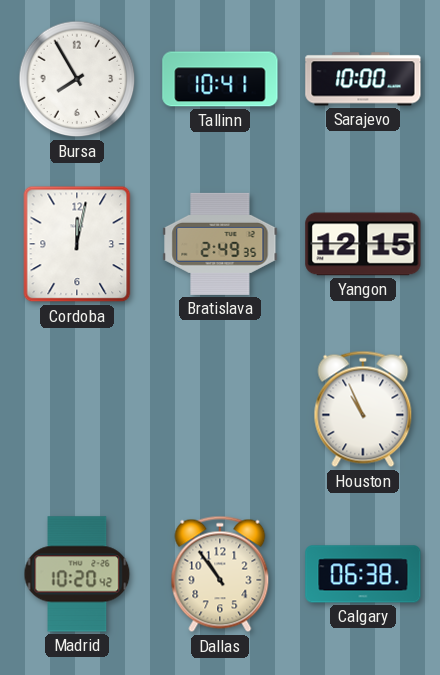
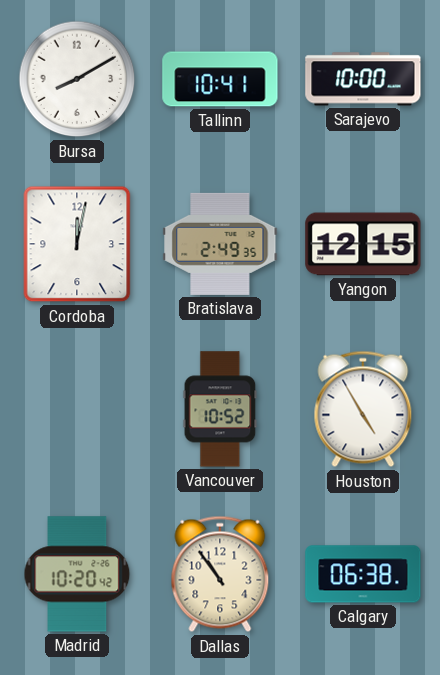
Bursa: 7:55 -> 8:10 (77, 79)
Vancouver: none -> 10:52 (220, 409)
Houston: 10:56 -> 4:55 (363, 409)
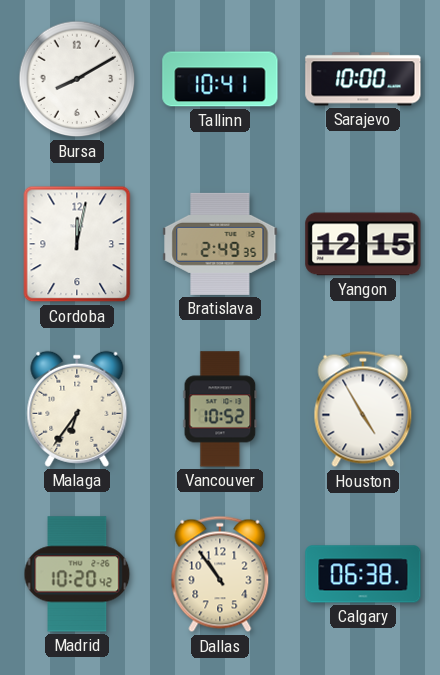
Malaga: none -> 6:36 (77, 409)
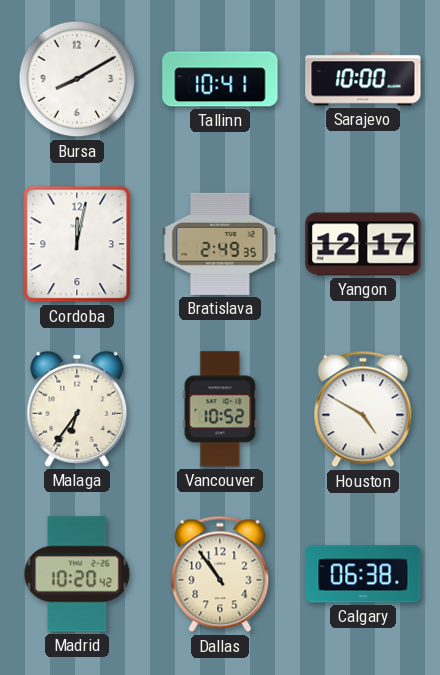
Yangon: 12:15 -> 12:17 (363, 244)
Houston: 4:55 -> 4:50 (363, 409)
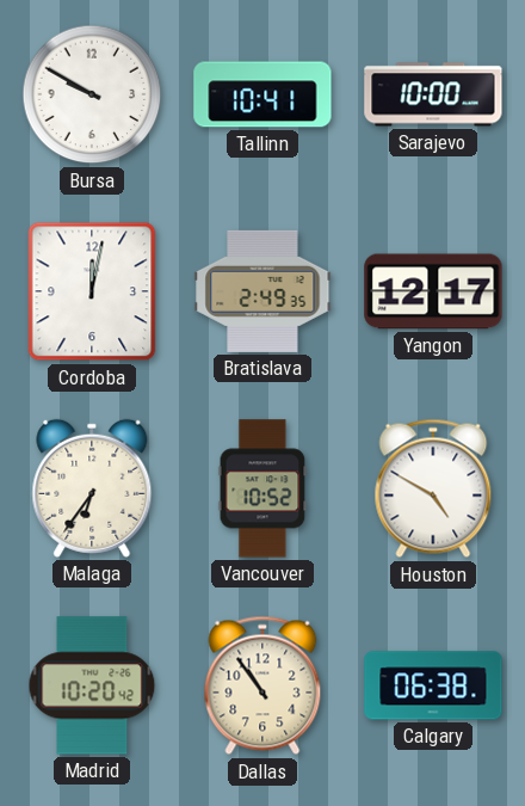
Bursa: 8:10 -> 9:50 (92, 94)
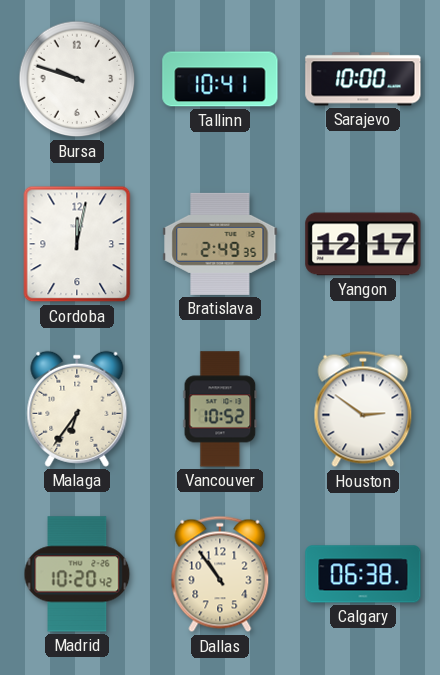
Bursa: 9:50 -> 9:48 (77, 79)
Houston: 4:50 -> 2:51 (363, 409)
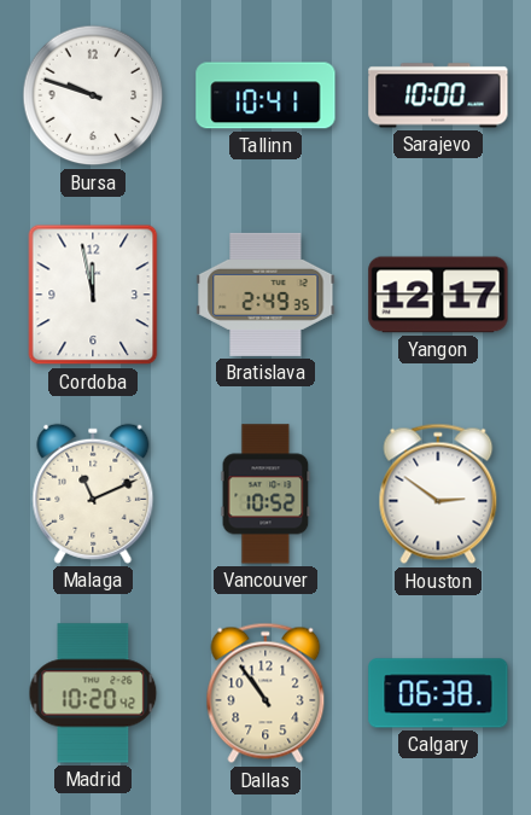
Cordoba: 12:02 -> 11:58 (93, 295)
Malaga: 6:36 -> 11:11 (93, 494)
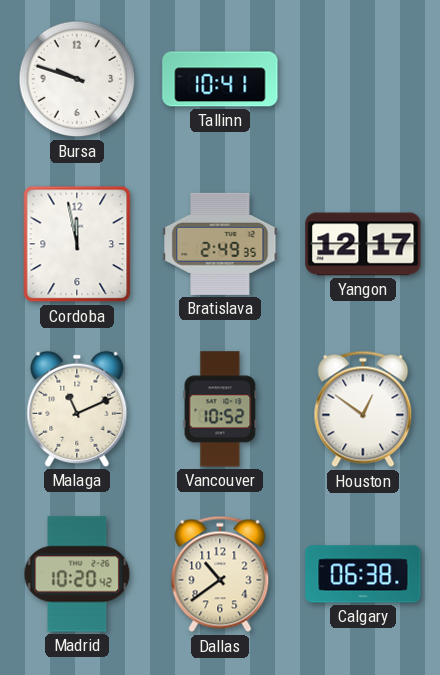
Sarajevo: 10:00 -> none (438, 95)
Houston: 2:51 -> 12:51 (363, 409)
Dallas: 10:54 -> 10:39 (220, 574)
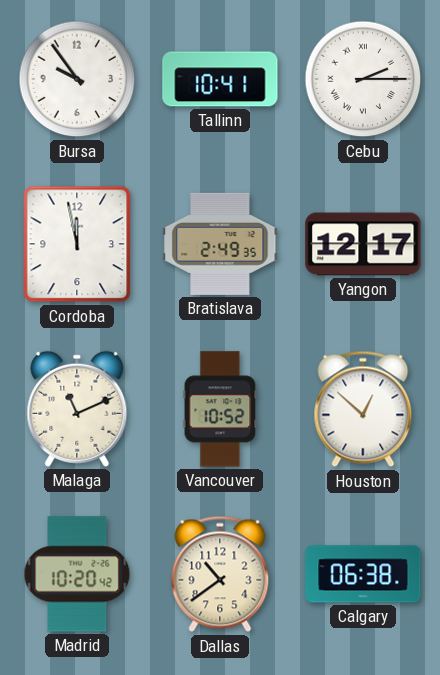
Bursa: 9:48 -> 9:54 (77, 79)
Cebu: none -> 2:15 (363, 79)
Houston: 12:51 -> 12:52 (363, 409)
